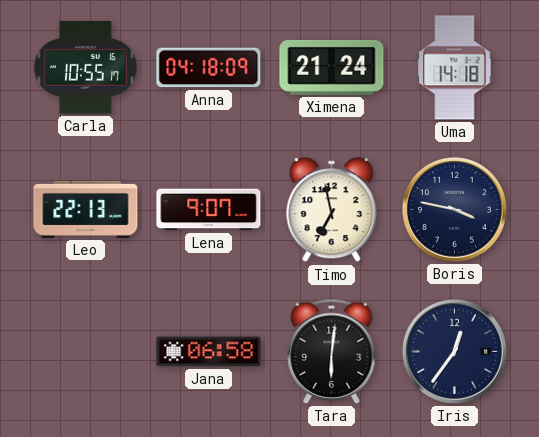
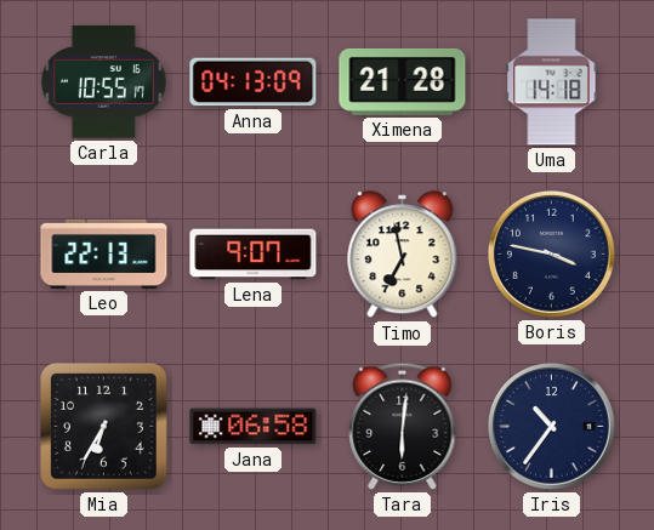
Anna: 04:18 -> 04:13 (254, 82)
Ximena: 21:24 -> 21:28 (403, 81)
Mia: none -> 6:35 (104, 427)
Iris: 12:36 -> 10:36 (551, 426)
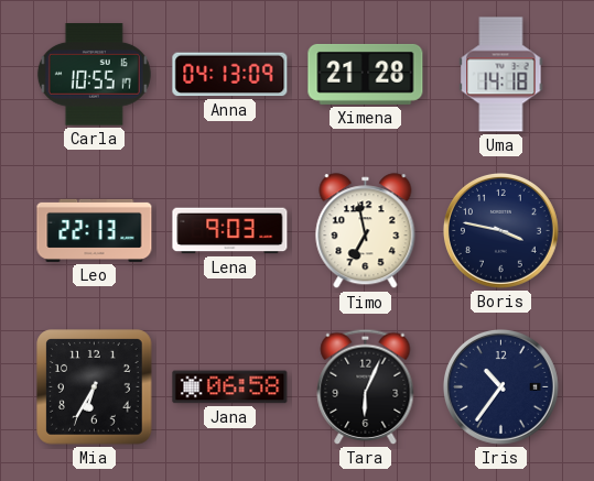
Lena: 9:07 -> 9:03 (230, 231)
Tara: 6:01 -> 6:04 (366, 386)
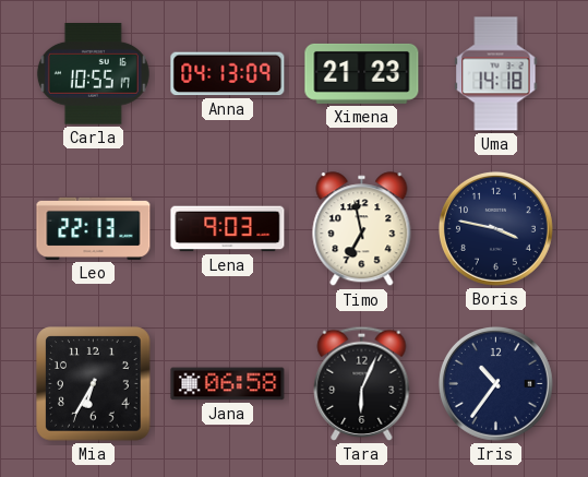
Ximena: 21:28 -> 21:23 (362, 73)
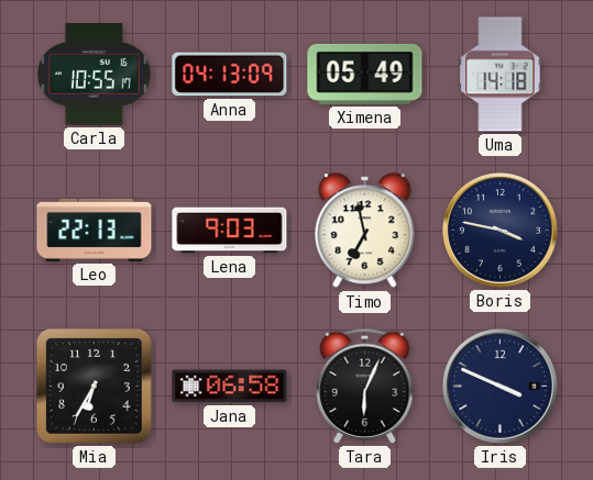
Ximena: 21:23 -> 05:49 (365, 74)
Iris: 10:36 -> 3:49 (499, 386)
